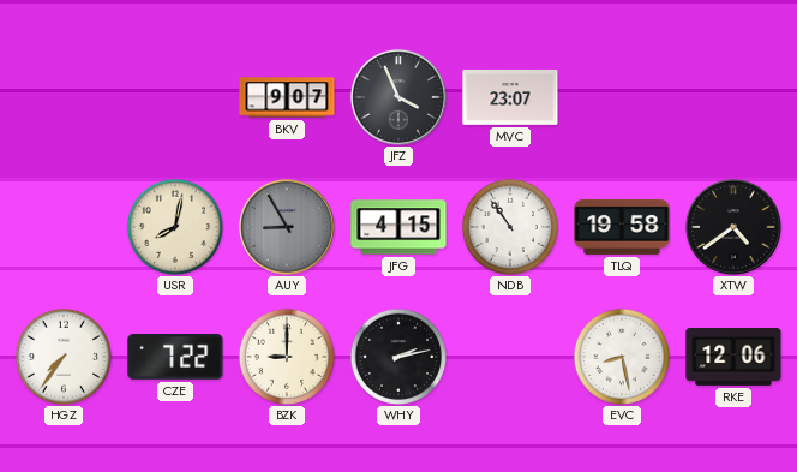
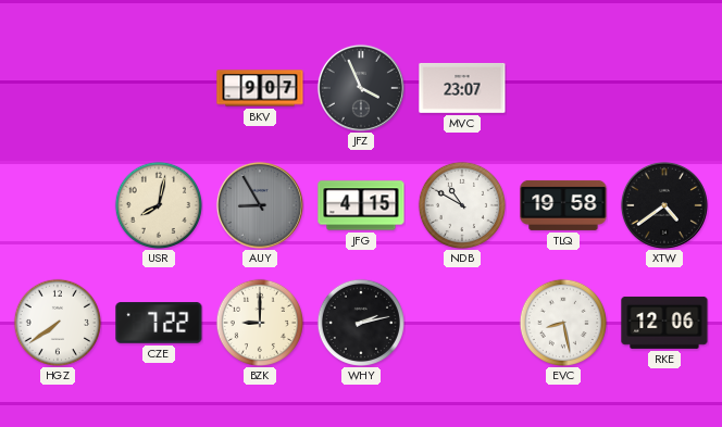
NDB: 10:54 -> 10:50 (461, 204)
HGZ: 7:36 -> 7:39 (57, 322)
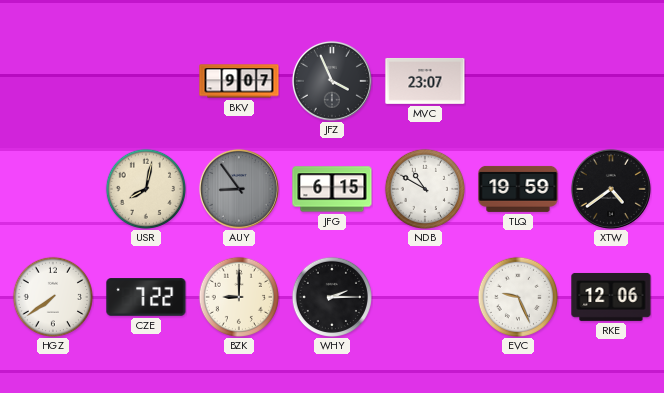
AUY: 8:55 -> 8:54 (239, 189)
JFG: 4:15 -> 6:15 (332, 189)
TLQ: 19:58 -> 19:59 (518, 189)
WHY: 2:13 -> 2:15 (331, 296)
EVC: 8:28 -> 9:26 (517, 296)
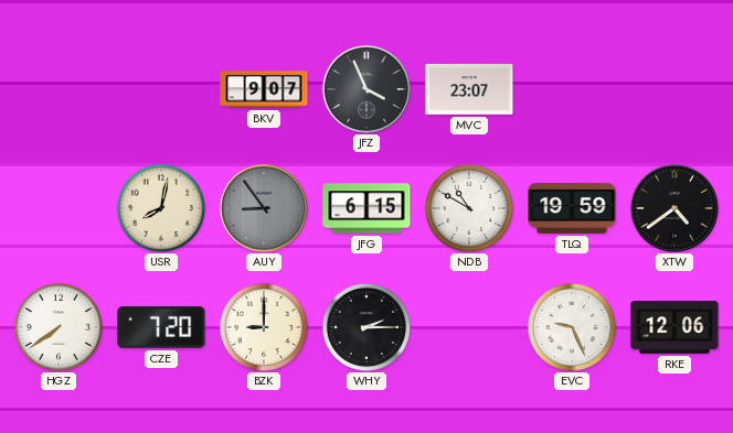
CZE: 7:22 -> 7:20 (161, 327)
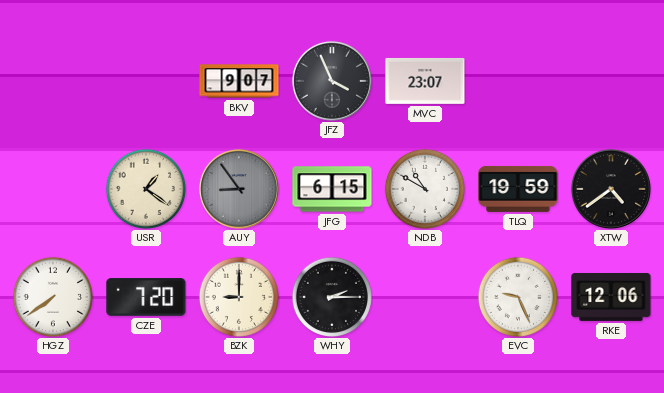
USR: 8:02 -> 1:21 (145, 188)
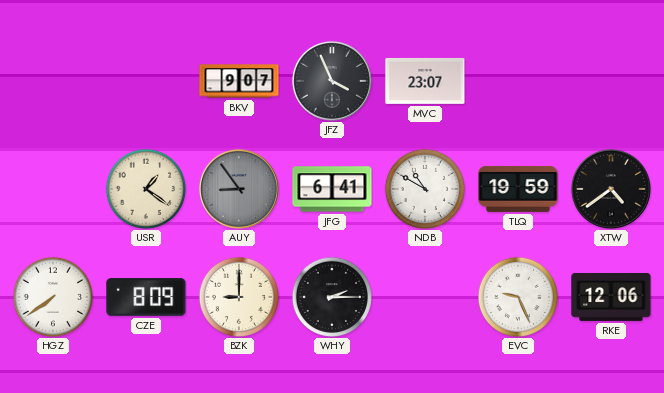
JFG: 6:15 -> 6:41 (332, 189)
CZE: 7:20 -> 8:09 (146, 297)
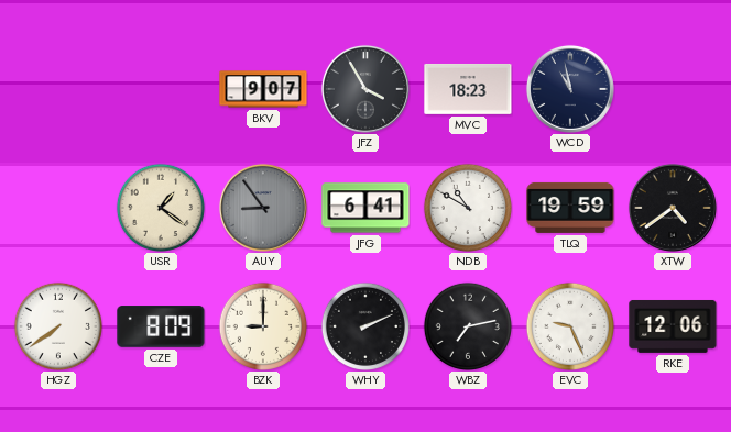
JFZ: 3:56 -> 3:55 (365, 89)
MVC: 23:07 -> 18:23 (468, 89)
WCD: none -> 10:58 (570, 89)
WHY: 2:15 -> 2:11 (364, 325)
WBZ: none -> 7:13 (467, 325)
